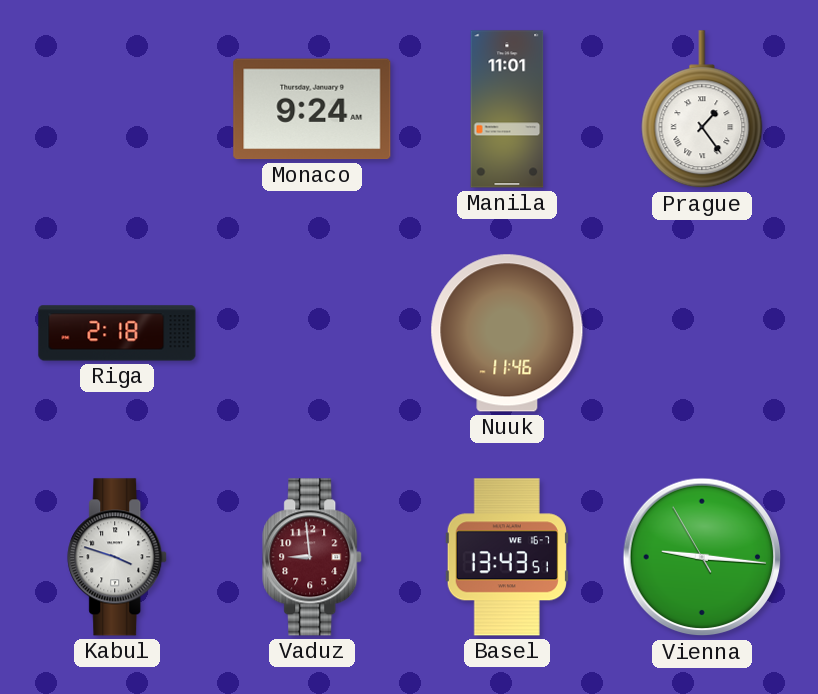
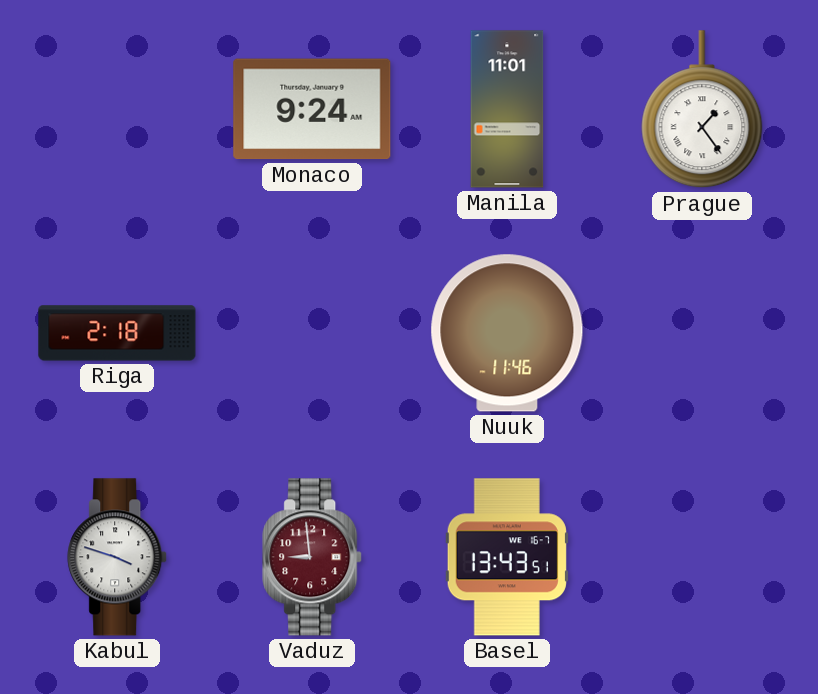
Vienna: 9:15 -> none (702, 557)
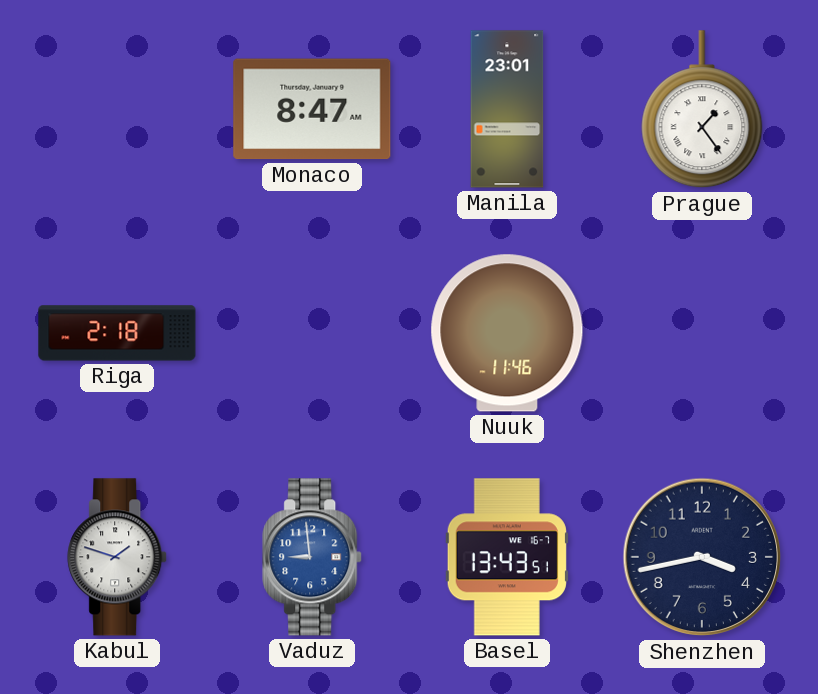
Monaco: 9:24 -> 8:47 (312, 109)
Manila: 11:01 -> 23:01 (507, 109)
Kabul: 3:48 -> 1:48 (118, 557)
Vaduz dial: burgundy -> blue (313, 557)
Shenzhen: none -> 3:43 (702, 557)
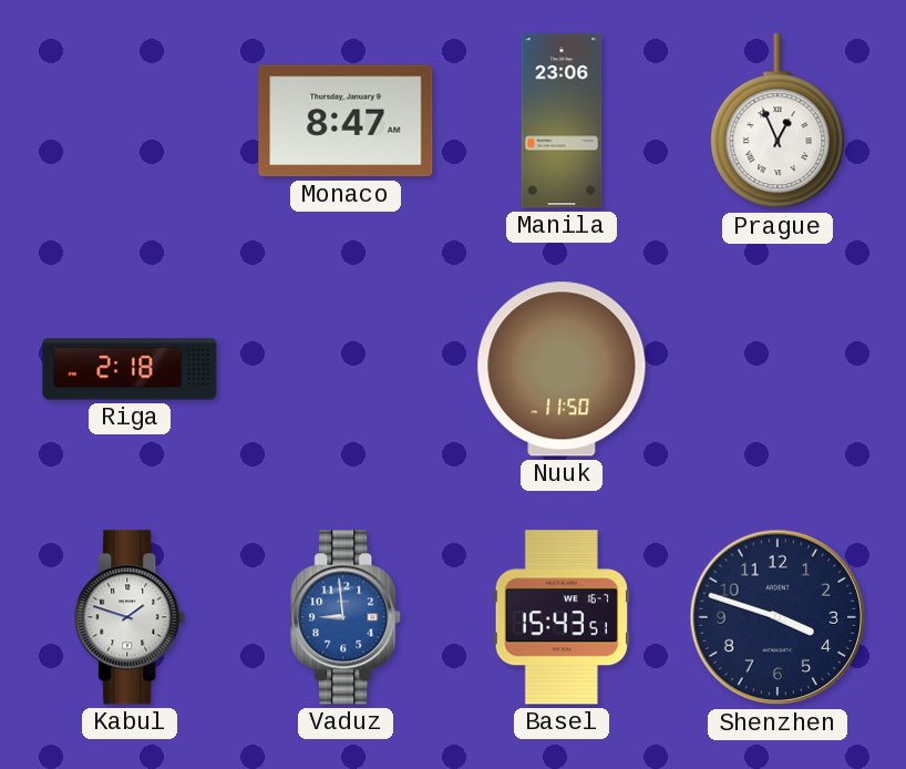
Manila: 23:01 -> 23:06 (562, 121)
Prague: 1:24 -> 12:56 (778, 122)
Nuuk: 11:46 -> 11:50 (562, 369)
Basel: 13:43 -> 15:43 (562, 617)
Shenzhen: 3:43 -> 3:48 (778, 617)
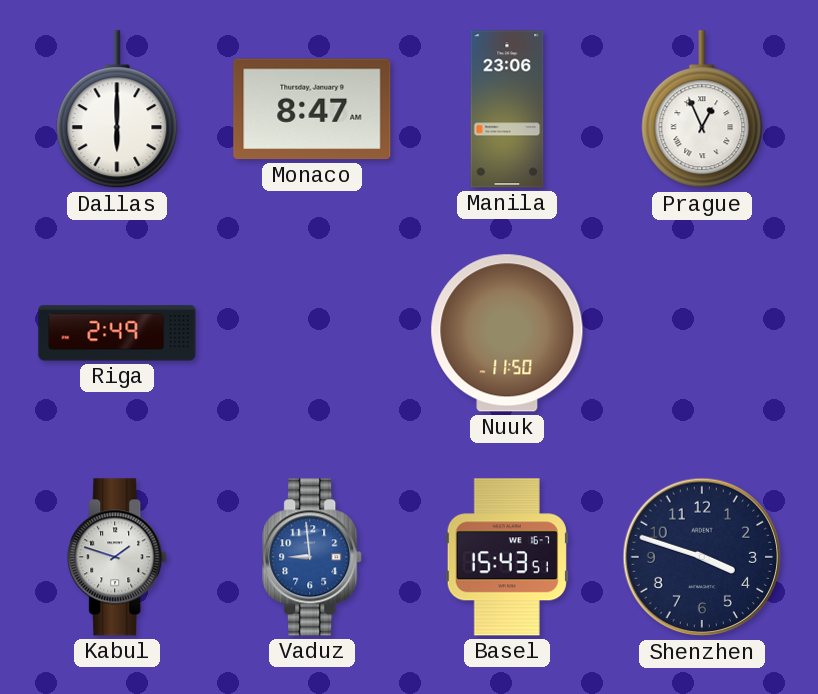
Dallas: none -> 6:00 (117, 110)
Riga: 2:18 -> 2:49 (117, 333)
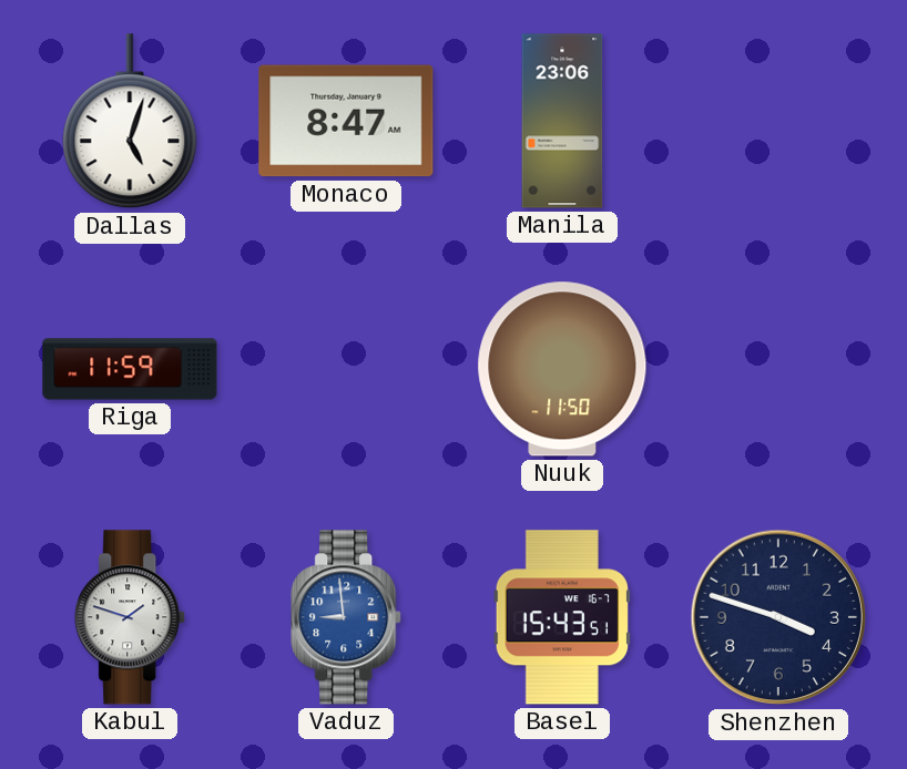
Dallas: 6:00 -> 5:03 (130, 122)
Prague: 12:56 -> none (702, 110)
Riga: 2:49 -> 11:59 (130, 369)
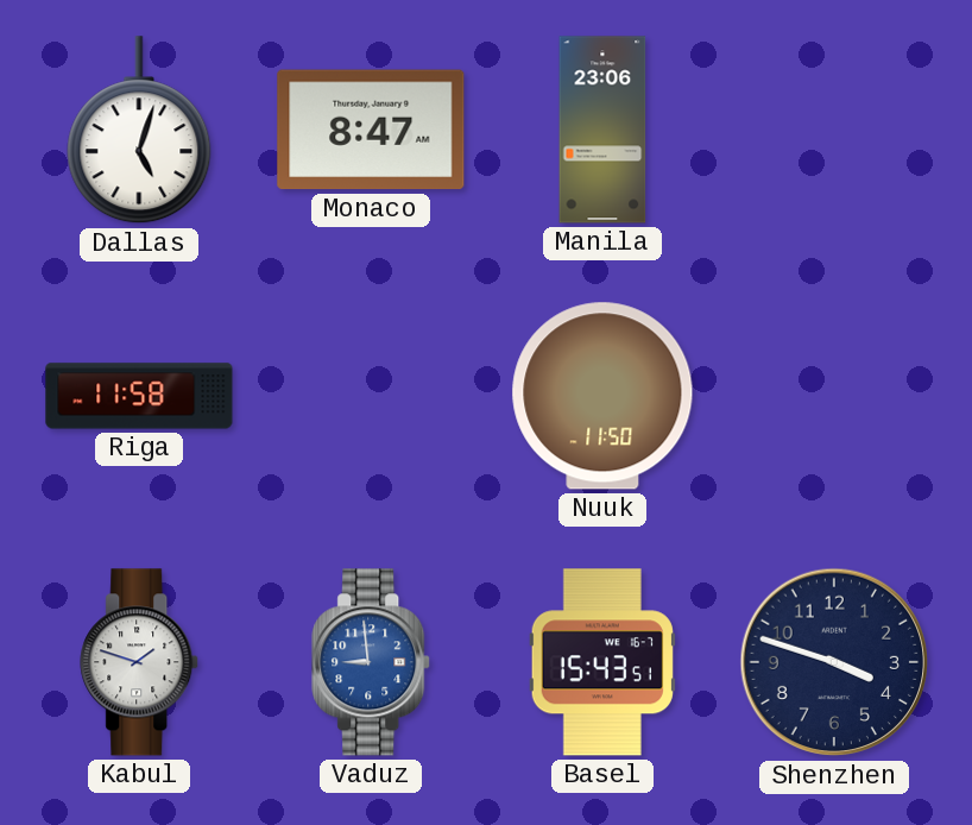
Riga: 11:59 -> 11:58 (139, 396)
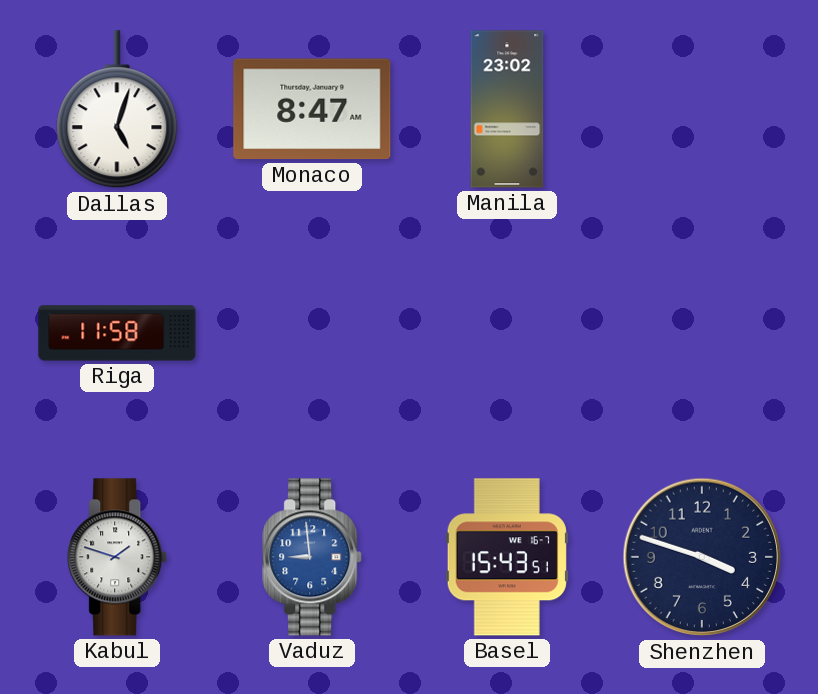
Manila: 23:06 -> 23:02 (507, 109)
Nuuk: 11:50 -> none (602, 396)
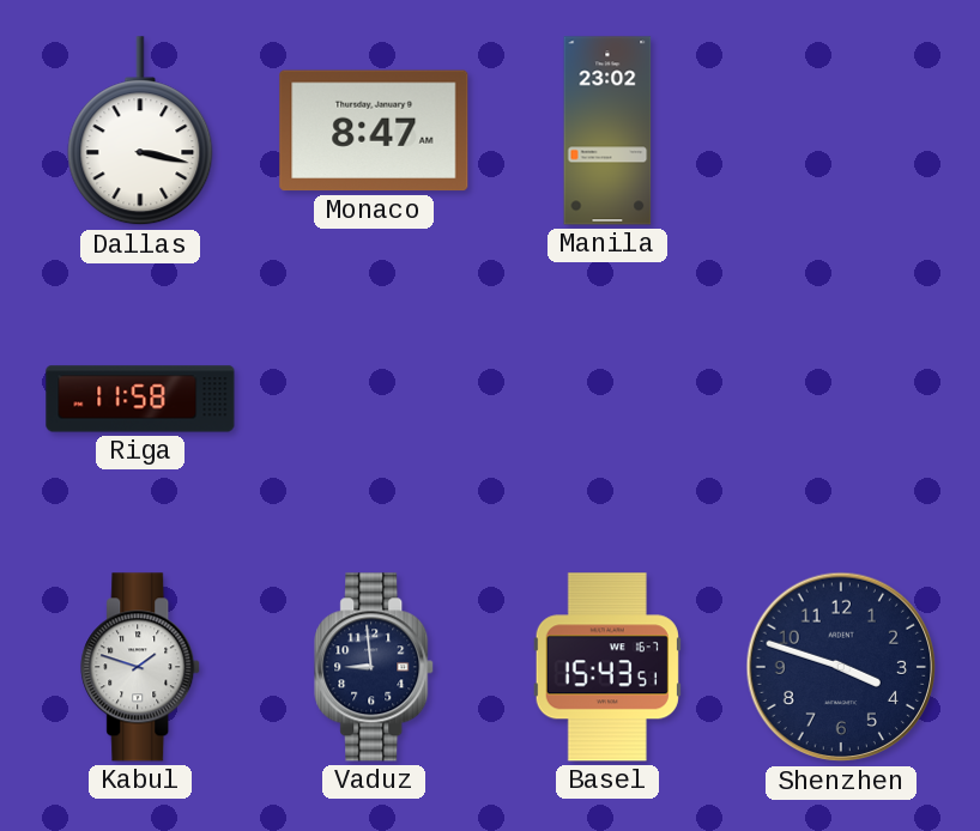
Dallas: 5:03 -> 3:17 (140, 132)
Vaduz dial: blue -> navy (375, 667)
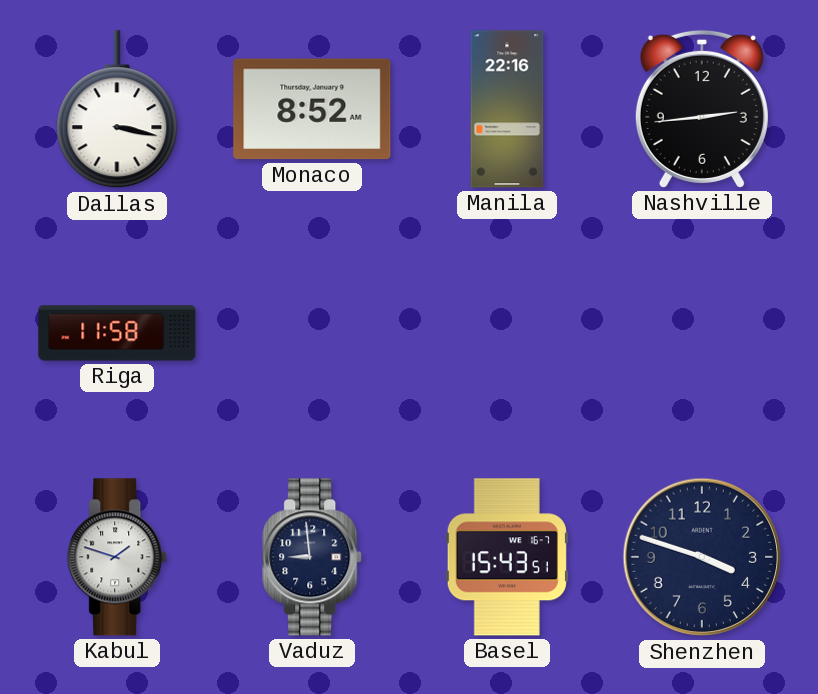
Monaco: 8:47 -> 8:52 (312, 109)
Manila: 23:02 -> 22:16 (507, 109)
Nashville: none -> 2:44 (702, 109)
